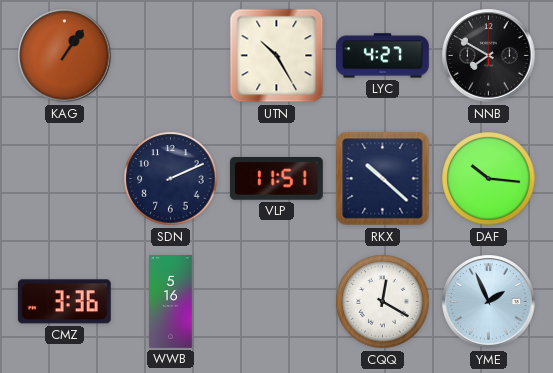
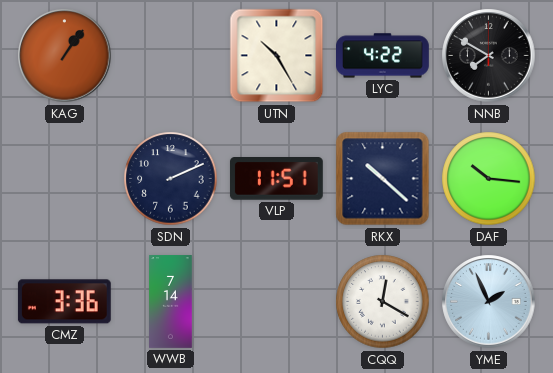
LYC: 4:27 -> 4:22 (383, 56)
WWB: 5:16 -> 7:14 (171, 302)
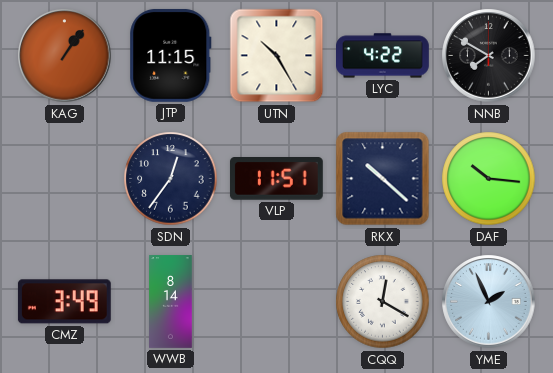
JTP: none -> 11:15 (171, 55)
SDN: 2:11 -> 12:36 (171, 179)
CMZ: 3:36 -> 3:49 (64, 302)
WWB: 7:14 -> 8:14 (171, 302)
